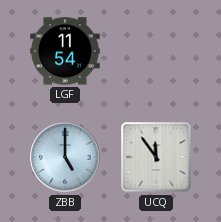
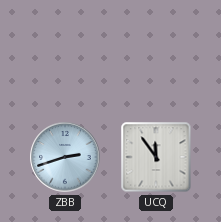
LGF: 11:54 -> none (65, 51)
ZBB: 5:00 -> 2:42 (65, 157)
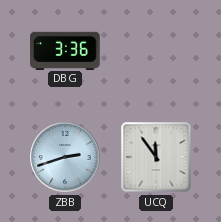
DBG: none -> 3:36 (65, 50)
